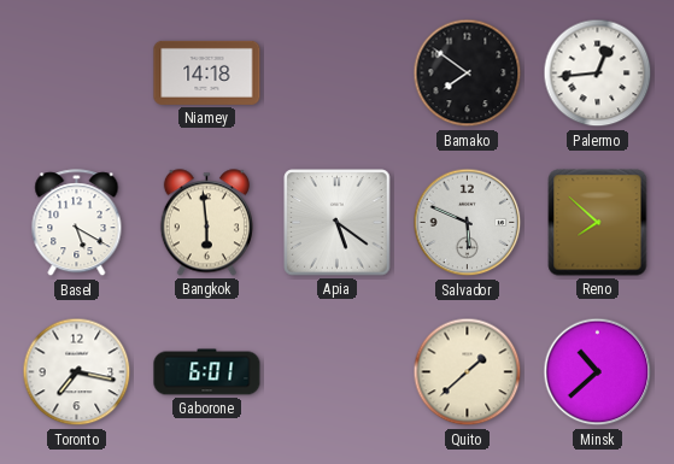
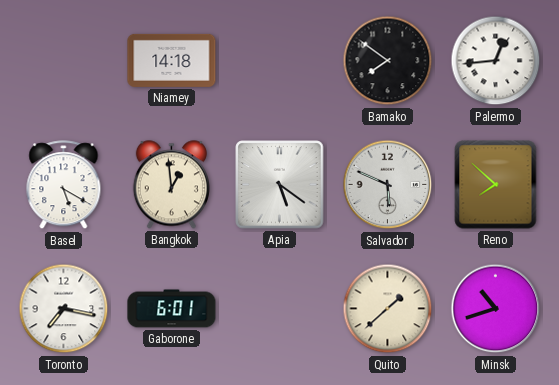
Bangkok: 5:59 -> 12:59 (171, 185)
Minsk: 10:38 -> 10:42 (496, 309)
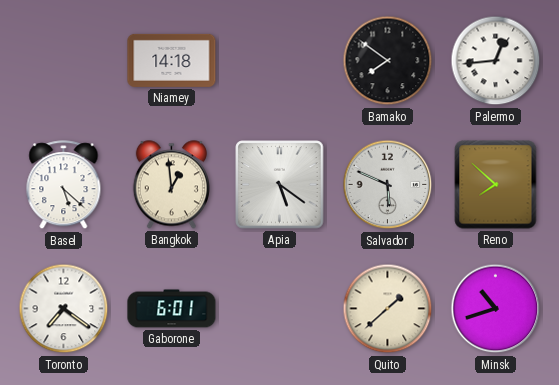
Basel: 5:20 -> 5:22 (64, 185)
Toronto: 7:17 -> 7:21 (64, 309)
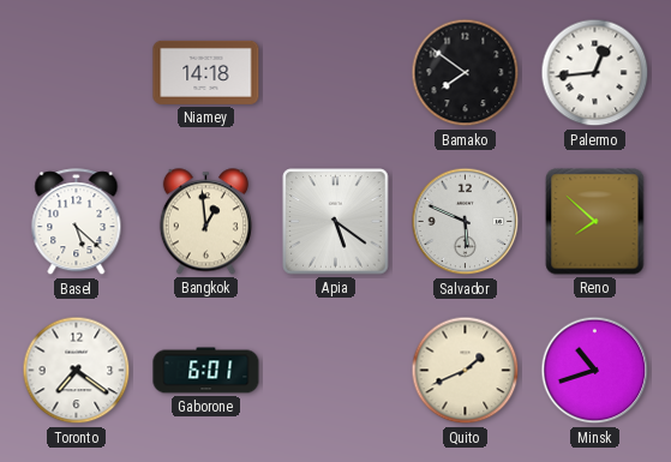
Quito: 1:38 -> 1:41 (466, 371)
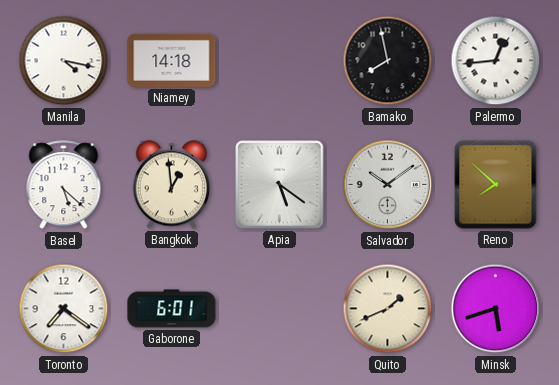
Manila: none -> 4:17 (64, 61)
Bamako: 7:51 -> 7:58 (388, 61)
Salvador: 5:49 -> 10:09 (388, 185)
Minsk: 10:42 -> 5:42 (496, 309)
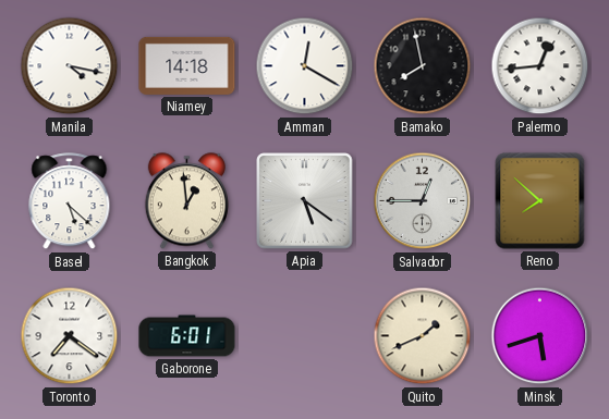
Amman: none -> 12:20 (305, 66)
Salvador: 10:09 -> 12:45 (423, 201)
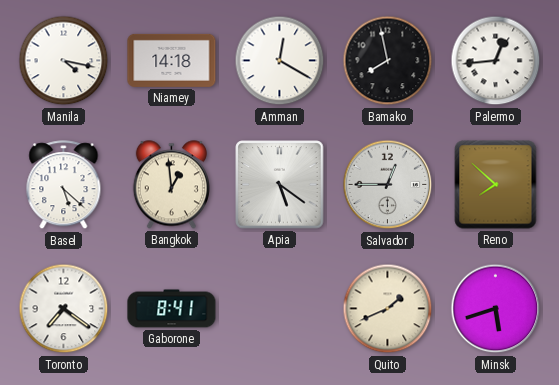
Gaborone: 6:01 -> 8:41 (172, 309)
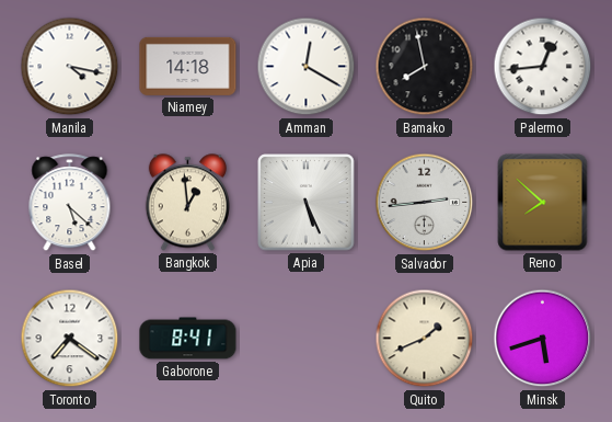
Apia: 5:21 -> 5:26 (307, 203)
Salvador: 12:45 -> 2:44 (425, 203)
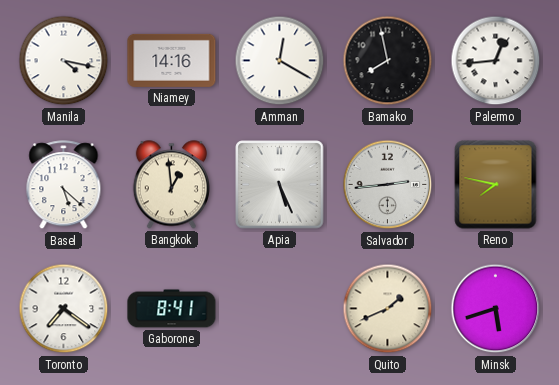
Niamey: 14:18 -> 14:16 (172, 60)
Reno: 7:52 -> 7:47 (496, 185)
